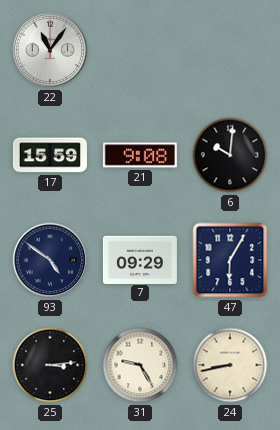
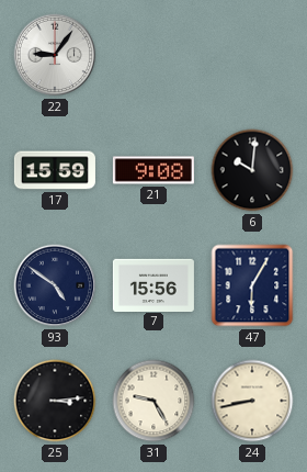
22: 11:06 -> 9:06 (55, 55)
7: 09:29 -> 15:56 (153, 284)
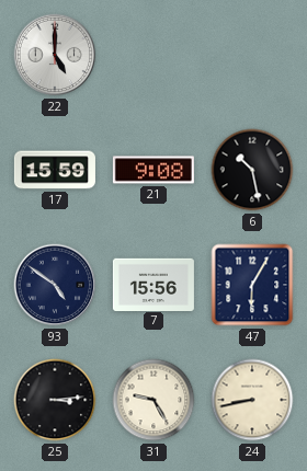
22: 9:06 -> 5:00 (55, 55)
6: 10:01 -> 10:28 (252, 170)
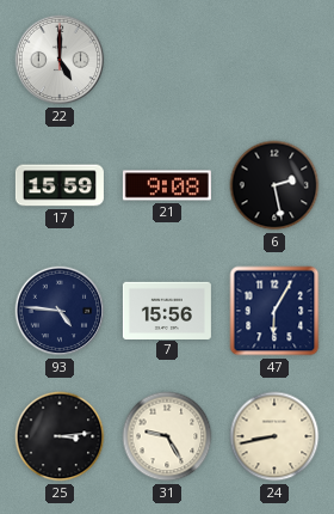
6: 10:28 -> 2:28 (274, 185)
93: 4:51 -> 4:46 (60, 311)
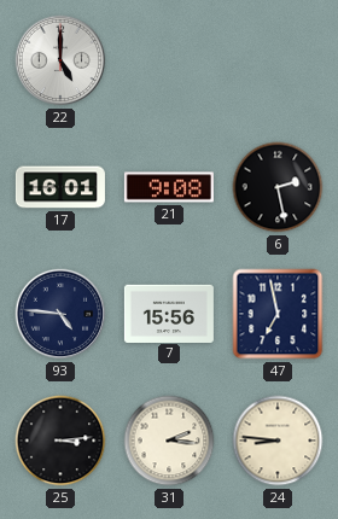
17: 15:59 -> 16:01 (60, 187)
47: 6:05 -> 6:58 (278, 314)
31: 9:25 -> 2:16 (169, 441)
24: 8:43 -> 8:46 (278, 441)
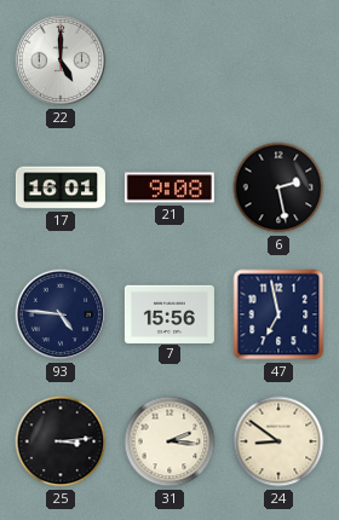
24: 8:46 -> 8:51 (278, 441)
